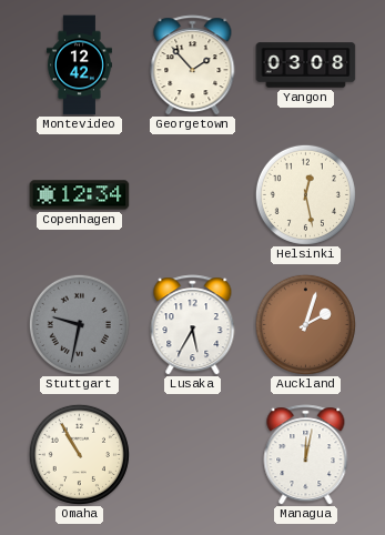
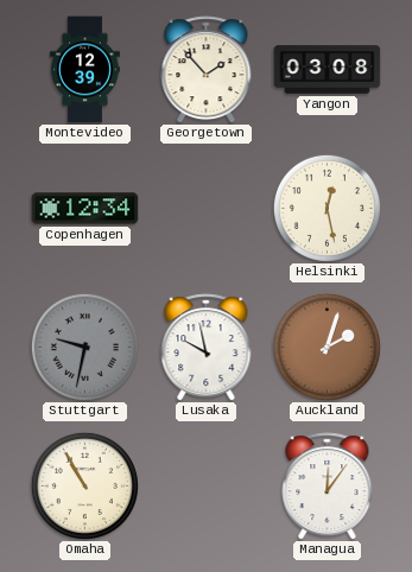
Montevideo: 12:42 -> 12:39 (84, 70)
Lusaka: 5:35 -> 9:58 (207, 348)
Managua: 12:02 -> 12:06 (328, 487)
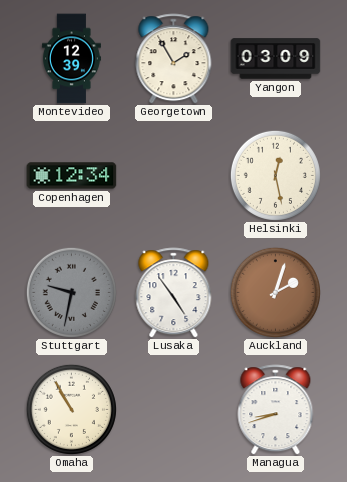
Georgetown: 1:53 -> 1:55 (174, 59)
Yangon: 03:08 -> 03:09 (276, 59)
Lusaka: 9:58 -> 4:54 (174, 293)
Managua: 12:06 -> 8:42 (276, 410)
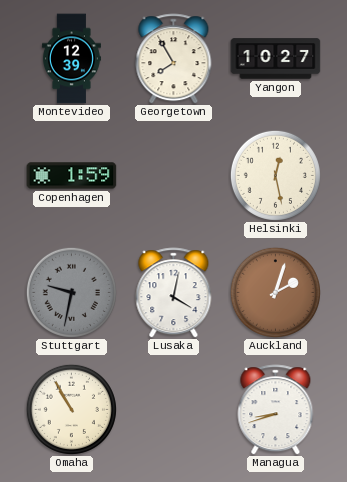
Georgetown: 1:55 -> 7:55 (174, 59)
Yangon: 03:09 -> 10:27 (276, 59)
Copenhagen: 12:34 -> 1:59 (72, 176)
Lusaka: 4:54 -> 4:02 (174, 293)
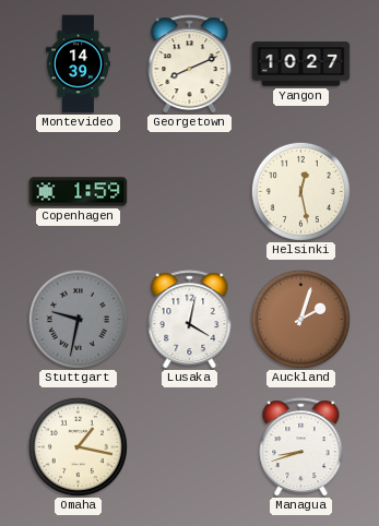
Montevideo: 12:39 -> 14:39 (78, 64)
Georgetown: 7:55 -> 8:11 (190, 64)
Omaha: 10:55 -> 1:17 (78, 446)
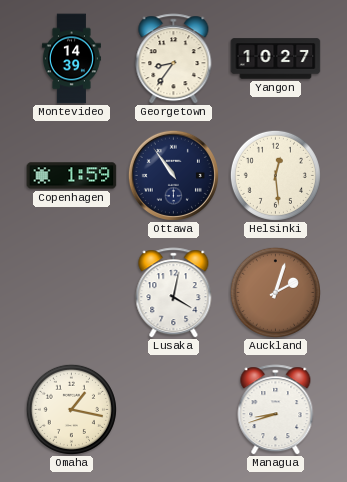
Georgetown: 8:11 -> 8:36 (174, 59)
Ottawa: none -> 10:54 (173, 175)
Helsinki: 12:28 -> 12:29 (275, 175)
Stuttgart: 9:32 -> none (78, 319)
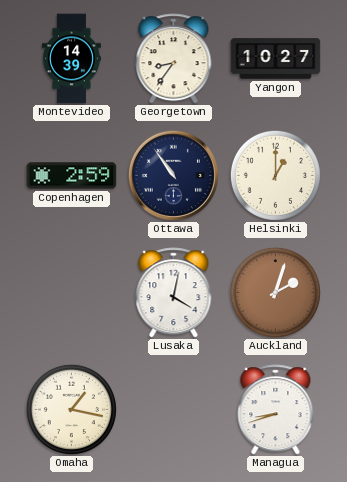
Copenhagen: 1:59 -> 2:59 (72, 176)
Helsinki: 12:29 -> 1:00 (275, 175)
